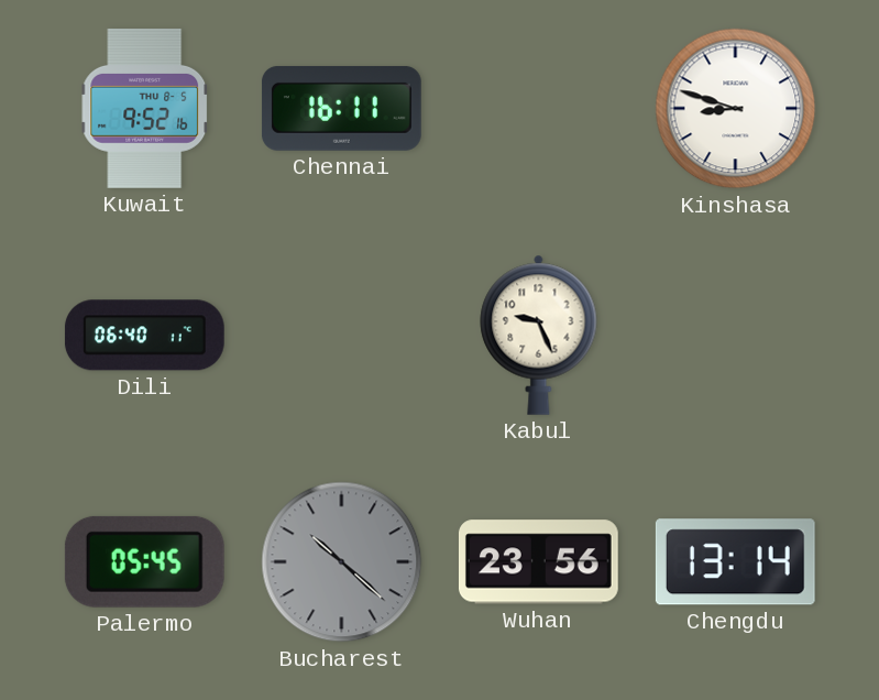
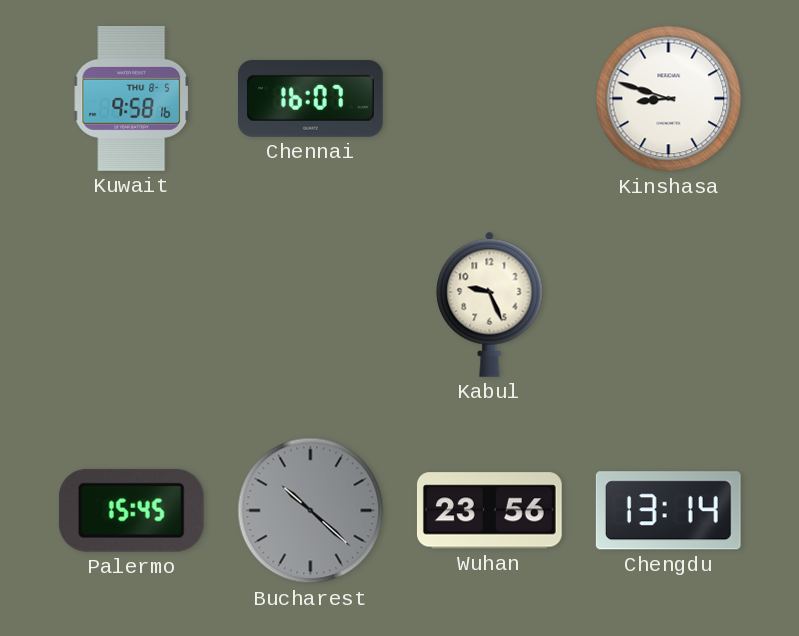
Kuwait: 9:52 -> 9:58 (132, 98)
Chennai: 16:11 -> 16:07 (310, 98)
Dili: 06:40 -> none (144, 336)
Palermo: 05:45 -> 15:45 (131, 510)
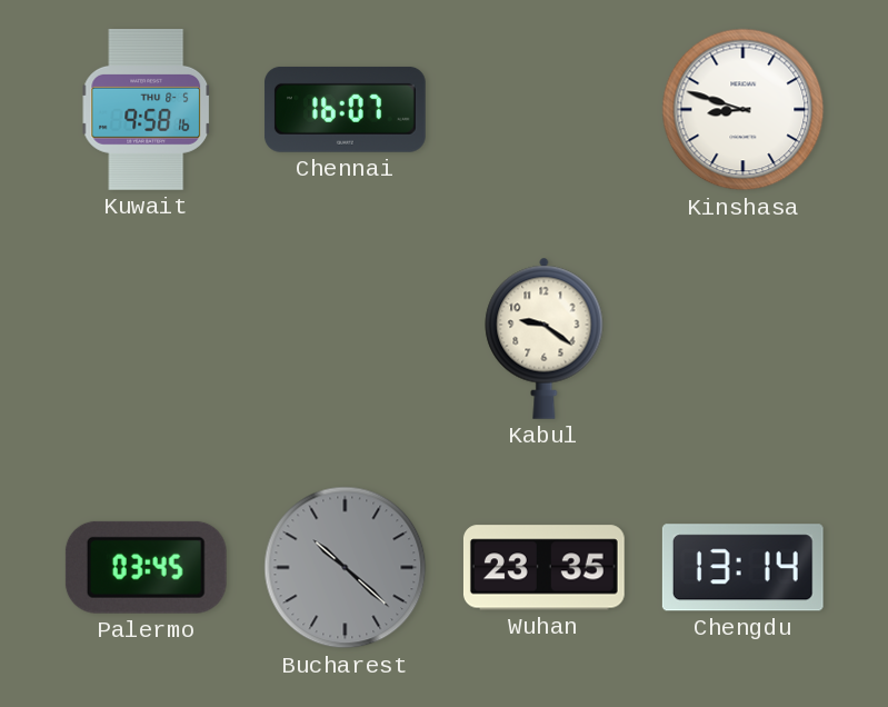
Kabul: 9:26 -> 9:21 (545, 338)
Palermo: 15:45 -> 03:45 (146, 567)
Wuhan: 23:56 -> 23:35 (543, 568)
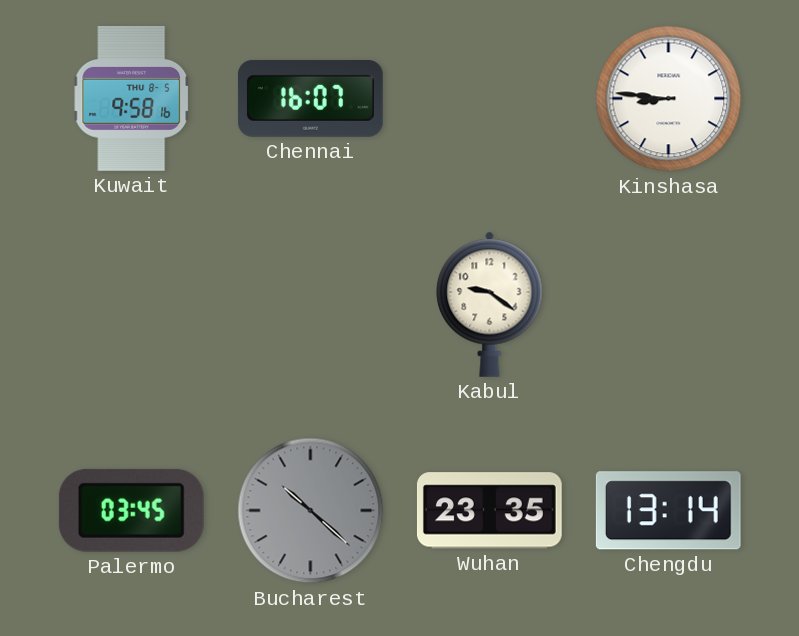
Kinshasa: 8:48 -> 8:46 (669, 99)
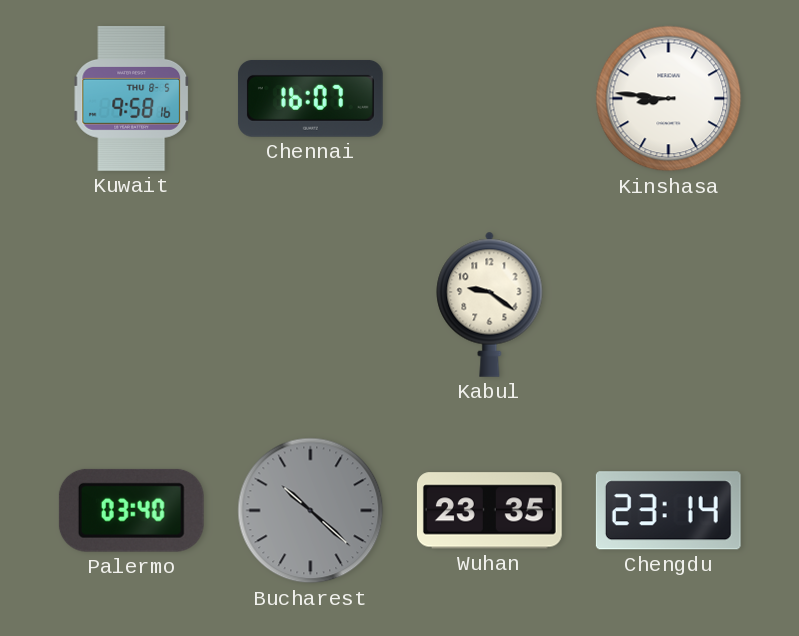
Palermo: 03:45 -> 03:40 (131, 510)
Chengdu: 13:14 -> 23:14 (668, 511)
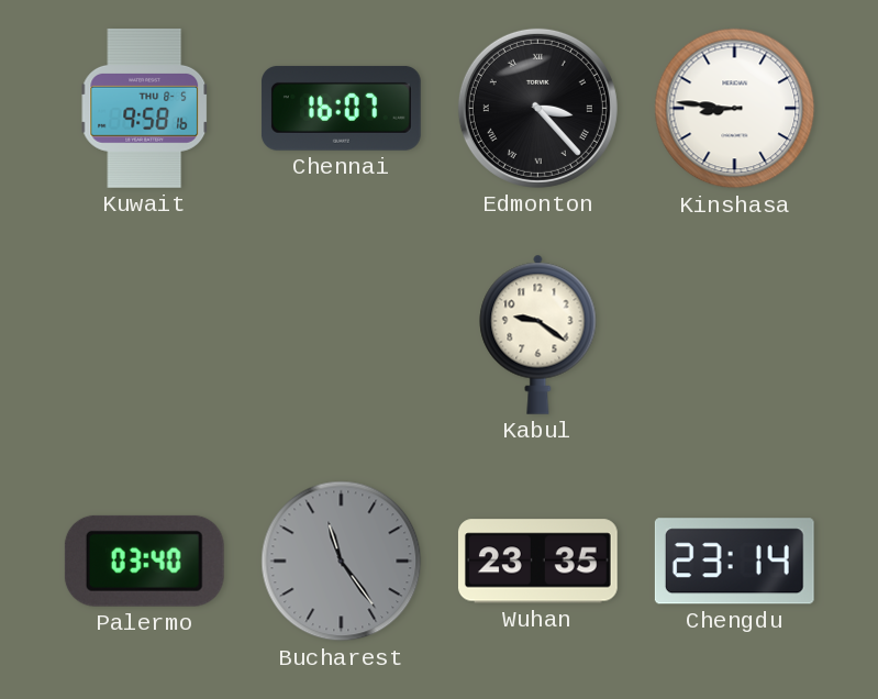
Edmonton: none -> 3:23 (537, 108)
Bucharest: 10:22 -> 11:24 (342, 562)
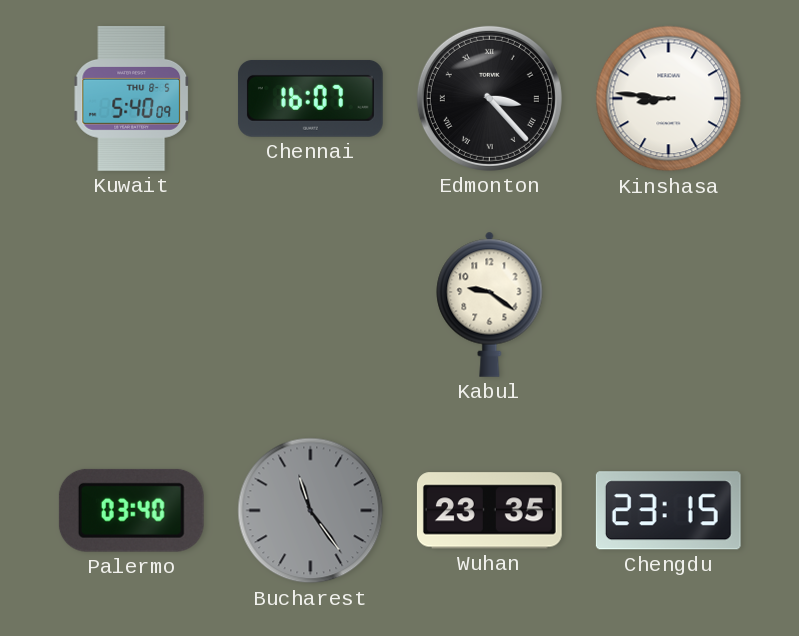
Kuwait: 9:58 -> 5:40 (132, 98)
Chengdu: 23:14 -> 23:15 (668, 511)
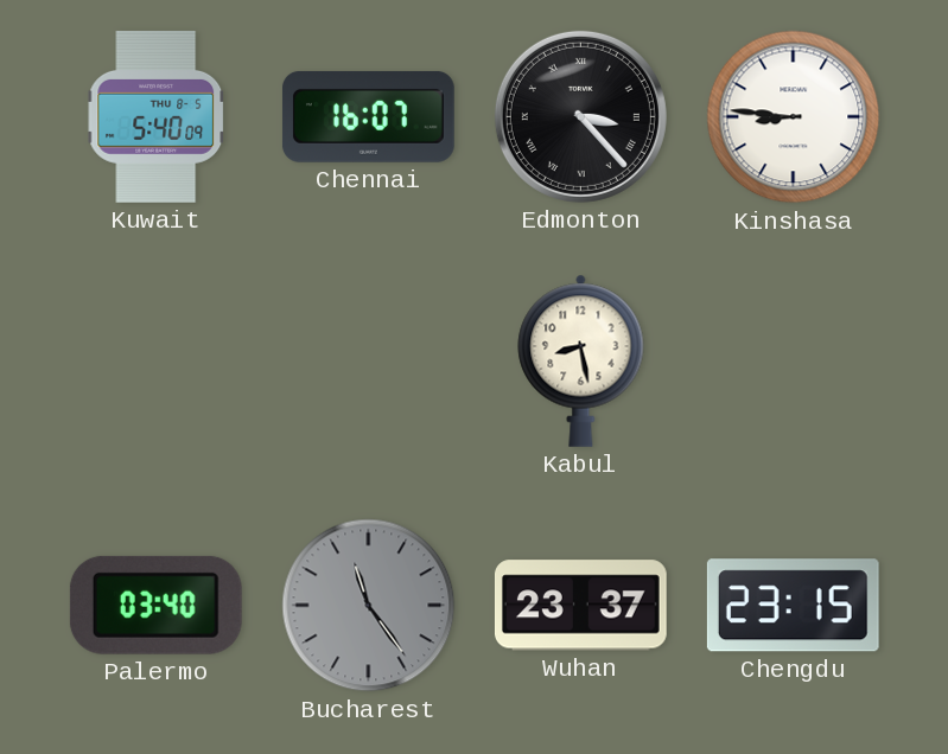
Kabul: 9:21 -> 8:28 (581, 360)
Wuhan: 23:35 -> 23:37 (580, 606)
